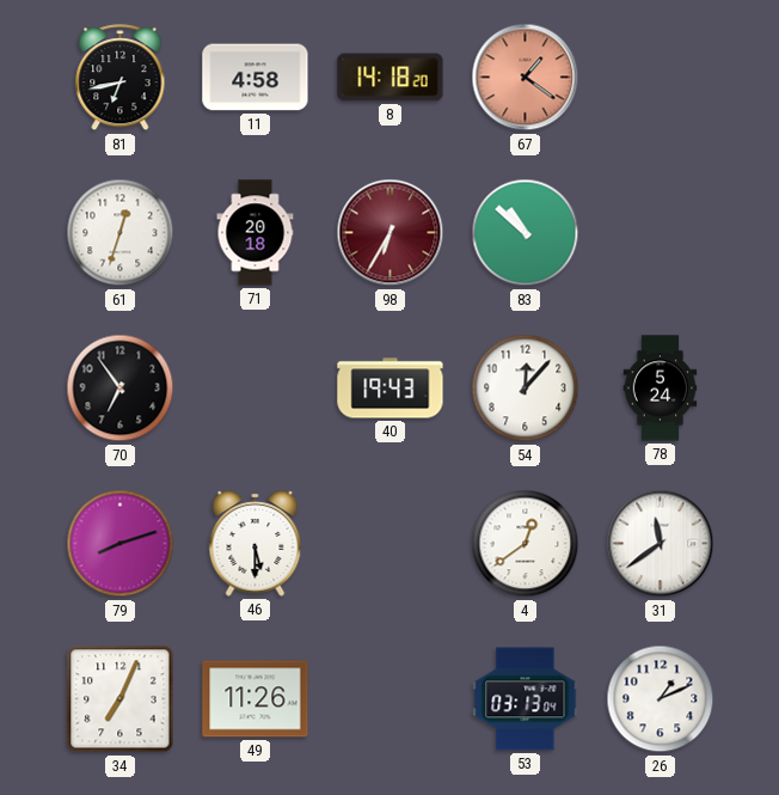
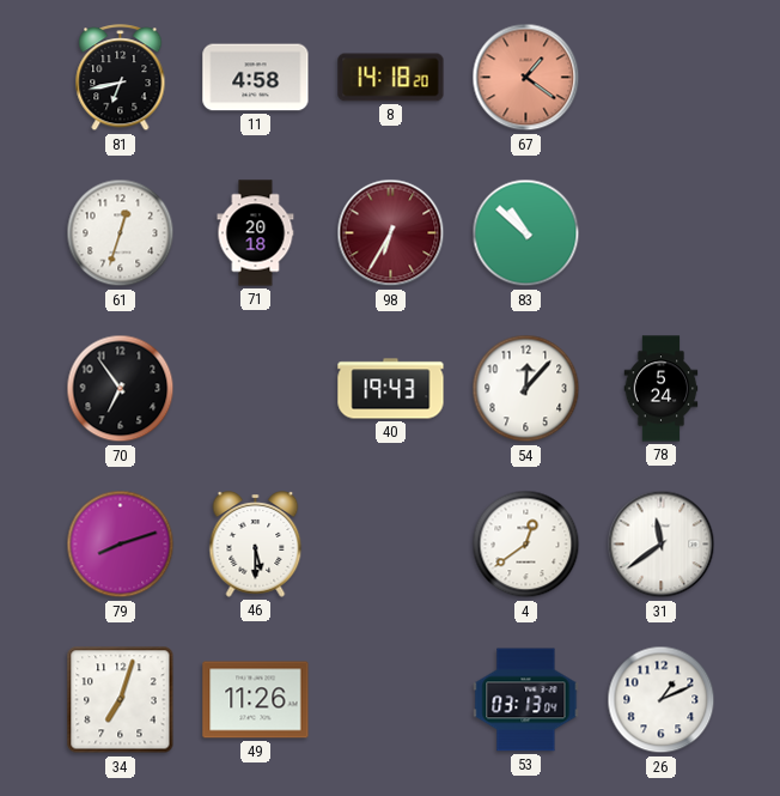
34: 7:04 -> 7:03 (121, 700)
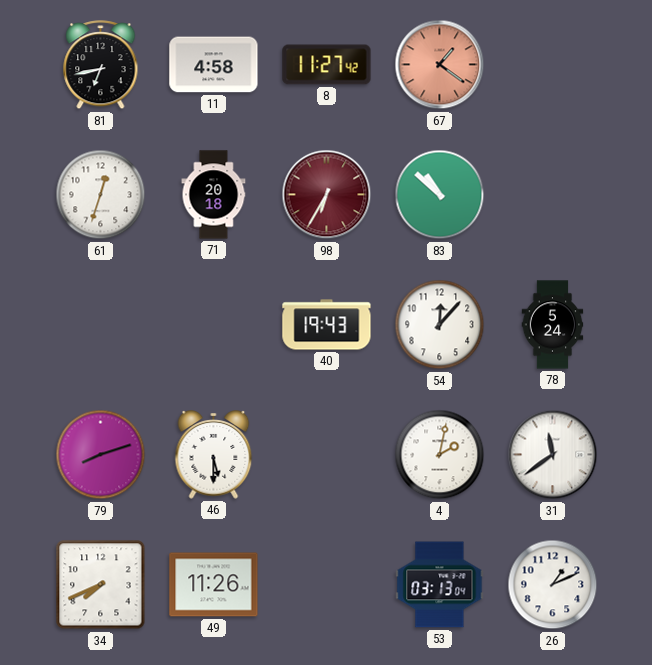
8: 14:18 -> 11:27 (327, 65)
70: 6:54 -> none (121, 389)
4: 12:39 -> 2:02 (440, 455)
34: 7:03 -> 7:41 (101, 585)
